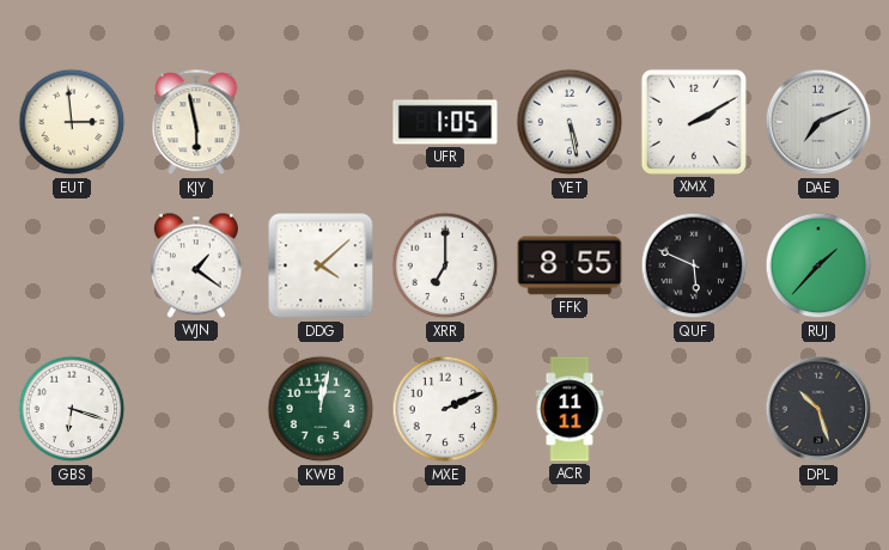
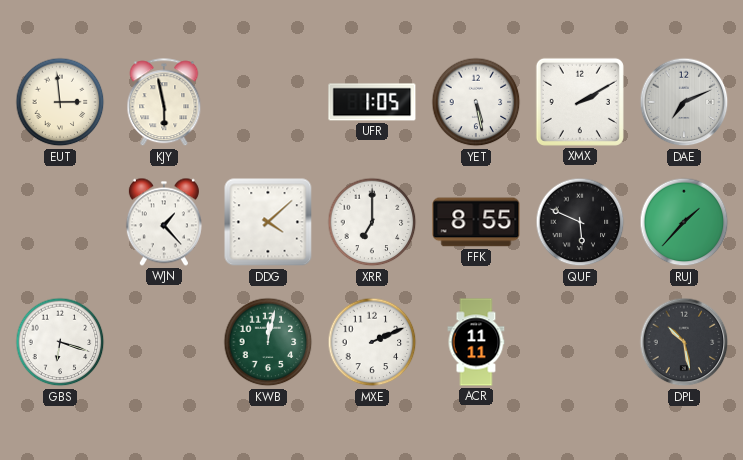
WJN: 1:21 -> 1:23 (164, 222)
DPL: 10:27 -> 10:28 (684, 342)
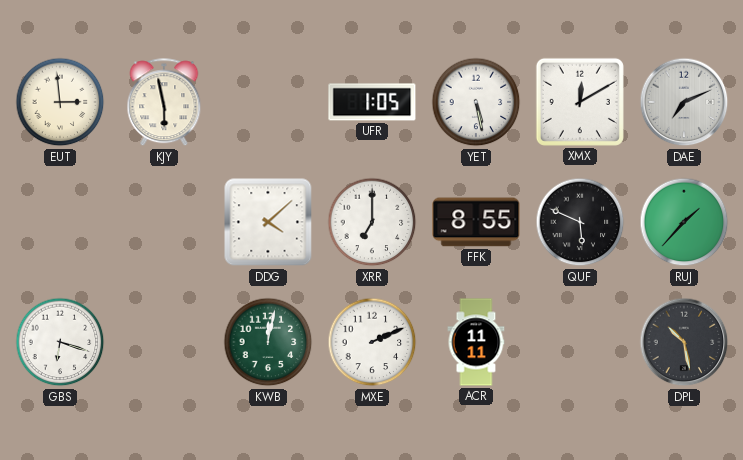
XMX: 2:10 -> 12:10 (580, 102)
WJN: 1:23 -> none (164, 222)
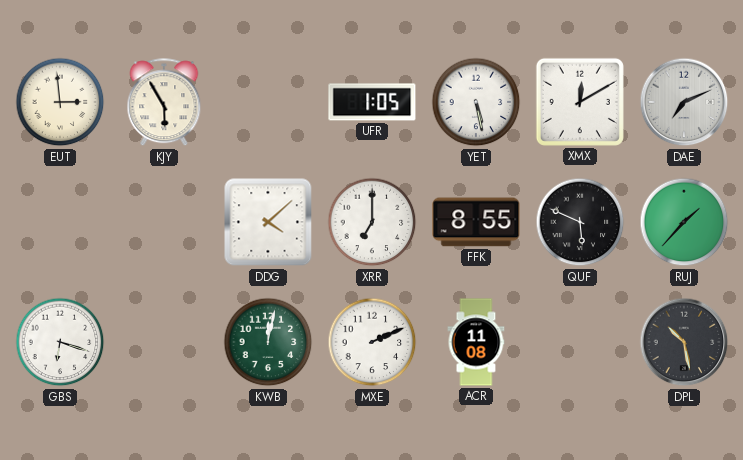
KJY: 5:58 -> 5:55 (164, 103)
ACR: 11:11 -> 11:08 (476, 342)
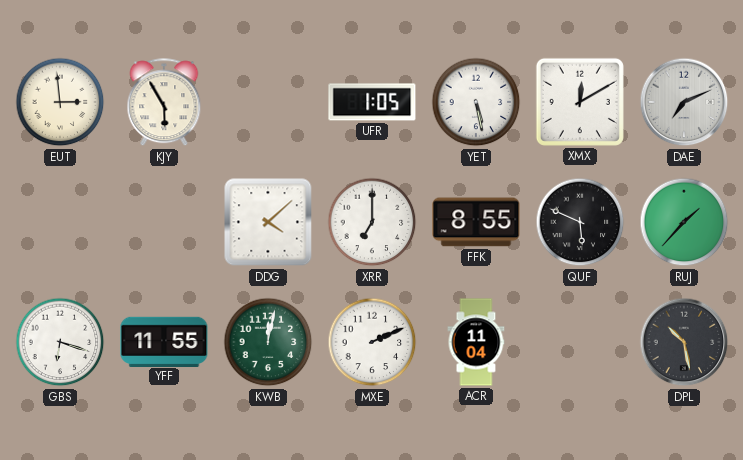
YFF: none -> 11:55 (164, 341)
ACR: 11:08 -> 11:04 (476, 342)
